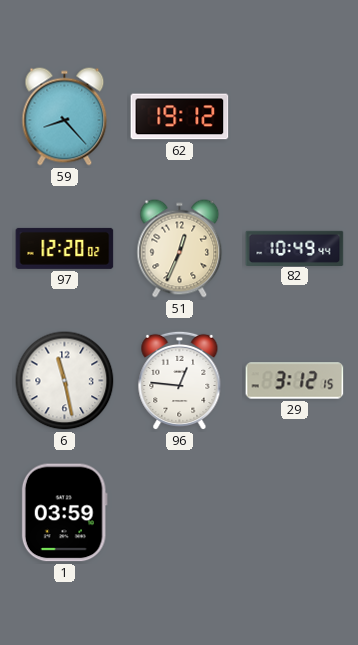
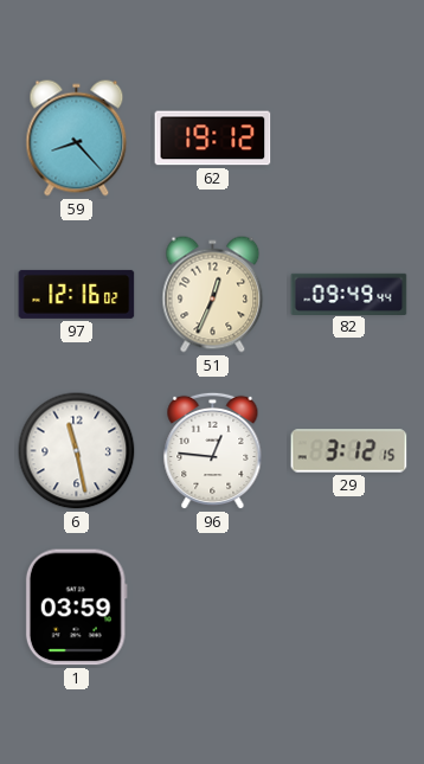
97: 12:20 -> 12:16 (77, 294)
82: 10:49 -> 09:49 (349, 294)
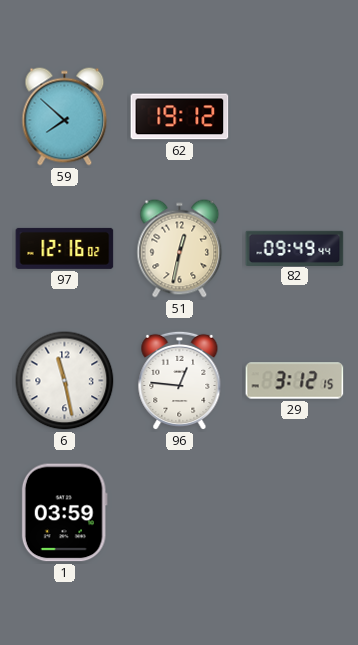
59: 8:23 -> 7:52 (65, 117)
51: 12:34 -> 12:32 (180, 249)
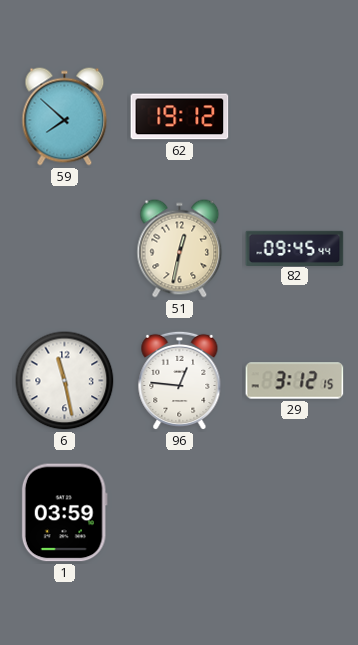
97: 12:16 -> none (65, 248)
82: 09:49 -> 09:45 (295, 248)
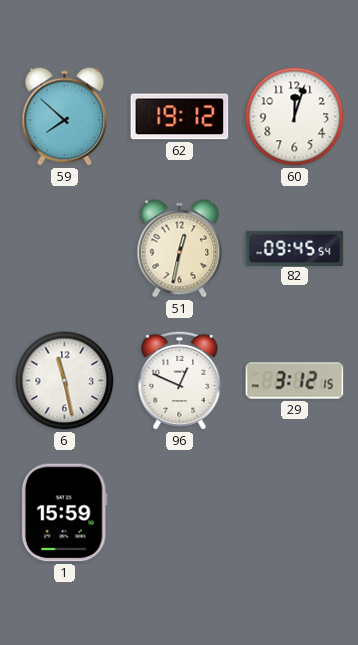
60: none -> 12:03 (295, 117)
82: 09:45:44 -> 09:45:54 (295, 248)
96: 12:46 -> 12:49 (180, 381)
1: 03:59 -> 15:59 (64, 513)
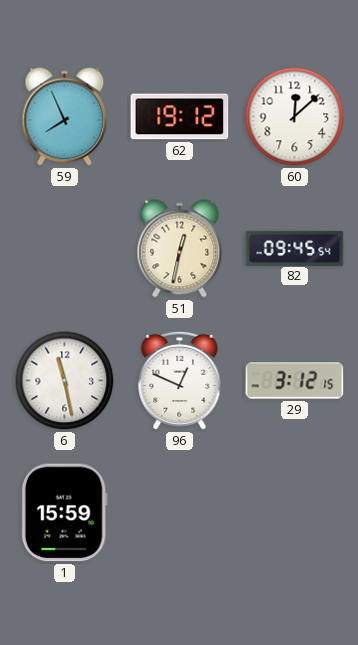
59: 7:52 -> 7:56 (65, 117)
60: 12:03 -> 12:08 (295, 117)
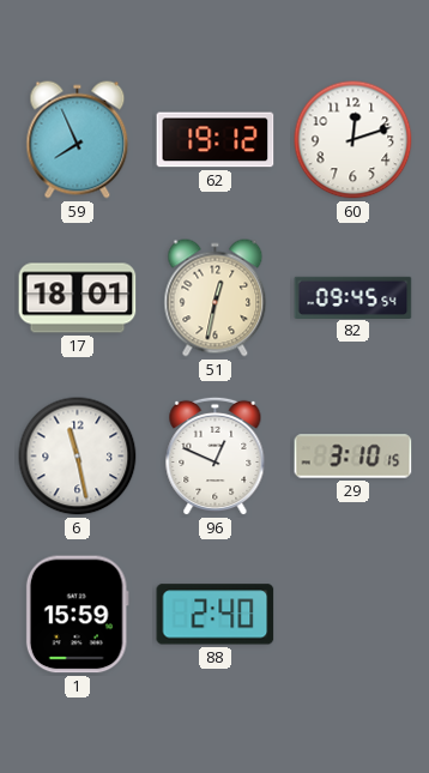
60: 12:08 -> 12:12 (354, 140)
17: none -> 18:01 (78, 298)
29: 3:12 -> 3:10 (354, 457)
88: none -> 2:40 (216, 615)
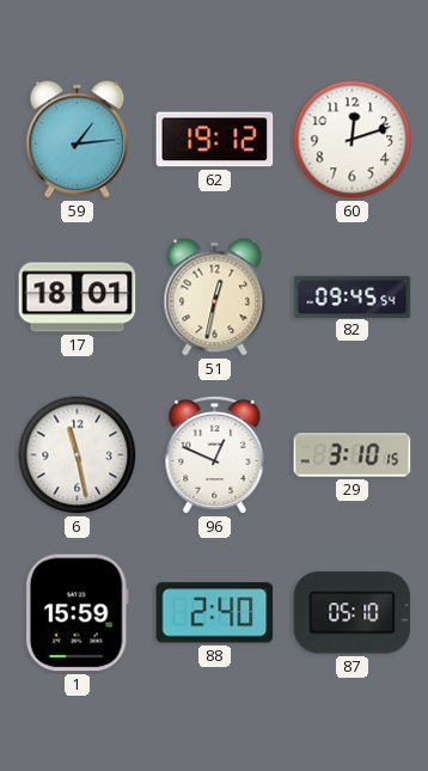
59: 7:56 -> 1:14 (78, 140)
87: none -> 05:10 (353, 613)
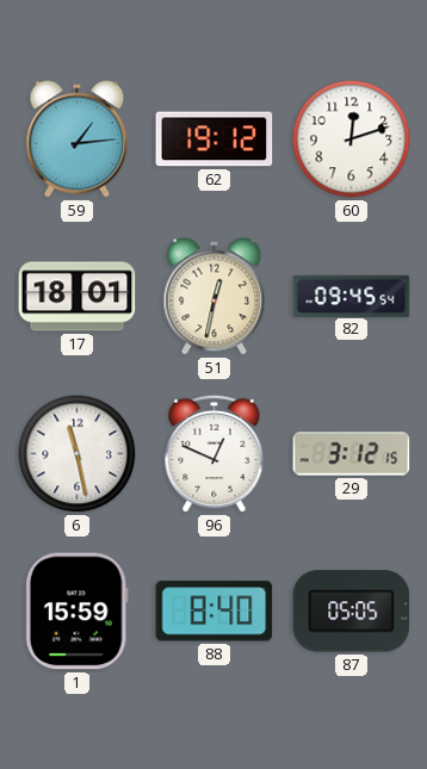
29: 3:10 -> 3:12 (352, 454)
88: 2:40 -> 8:40 (215, 612)
87: 05:10 -> 05:05 (352, 612)
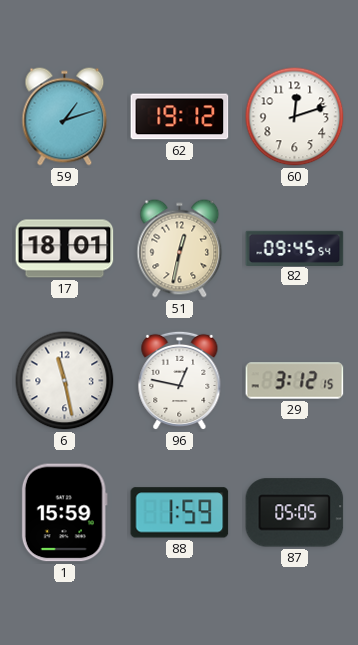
59: 1:14 -> 1:12 (65, 117)
96: 12:49 -> 12:47 (180, 381)
88: 8:40 -> 1:59 (180, 513)
